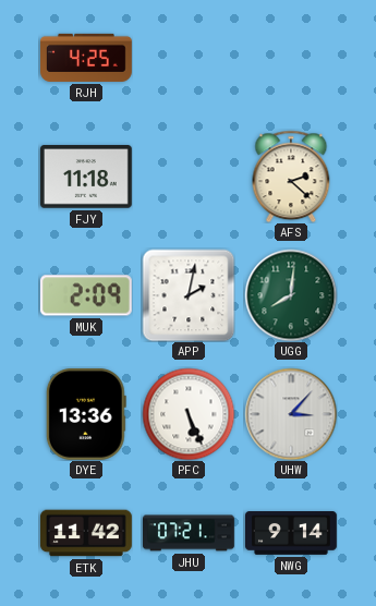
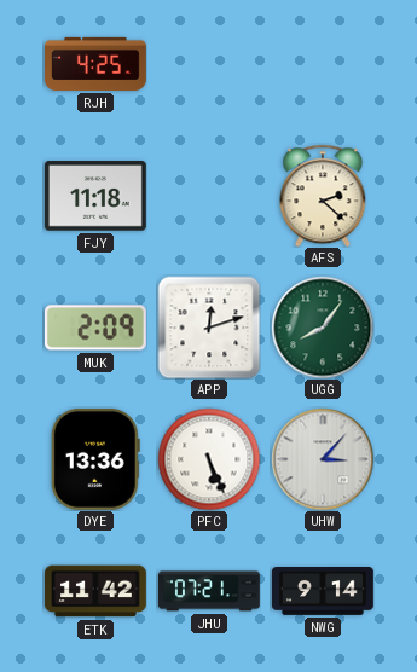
APP: 2:02 -> 12:12 (209, 328)
UGG: 8:01 -> 8:06 (323, 328)
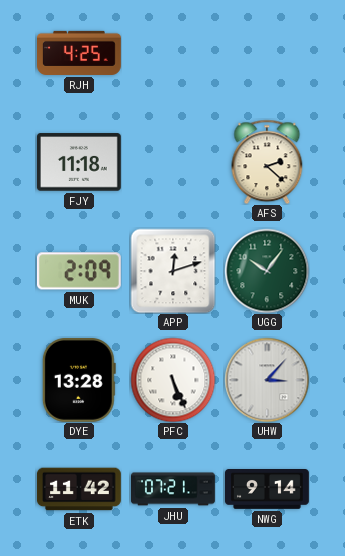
UGG: 8:06 -> 10:06 (267, 271)
DYE: 13:36 -> 13:28 (79, 380)
